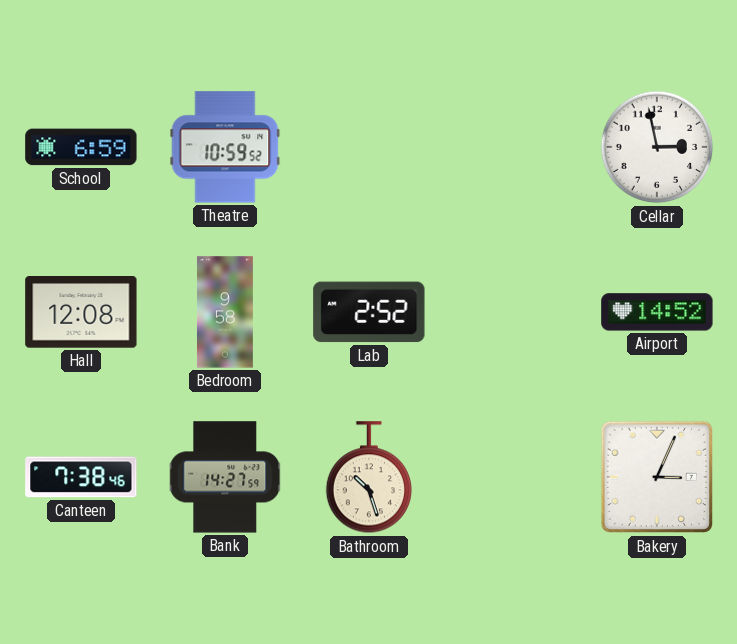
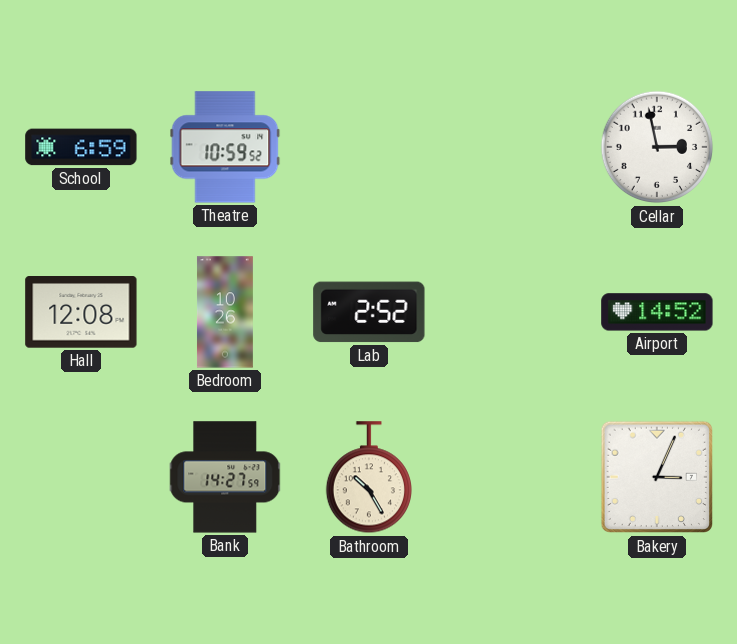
Bedroom: 9:58 -> 10:26 (225, 312)
Canteen: 7:38 -> none (81, 477)
Bathroom: 10:27 -> 10:25 (368, 478)
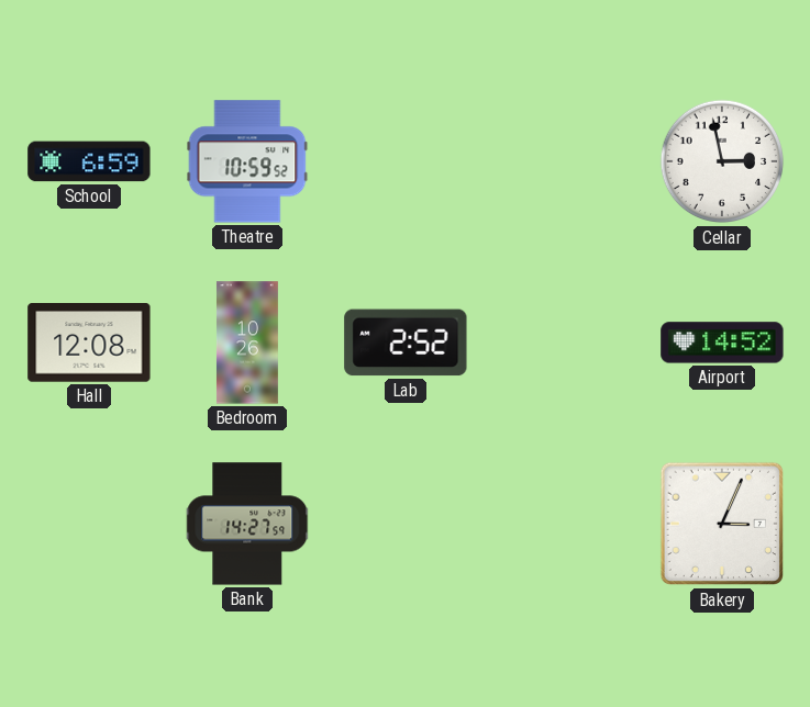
Bathroom: 10:25 -> none (368, 478)
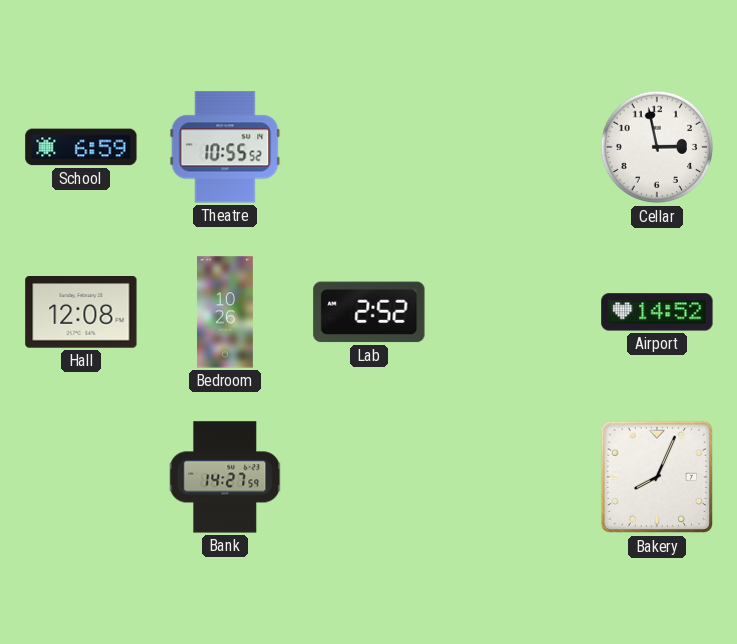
Theatre: 10:59 -> 10:55 (225, 147)
Bakery: 3:04 -> 8:04 (657, 477)
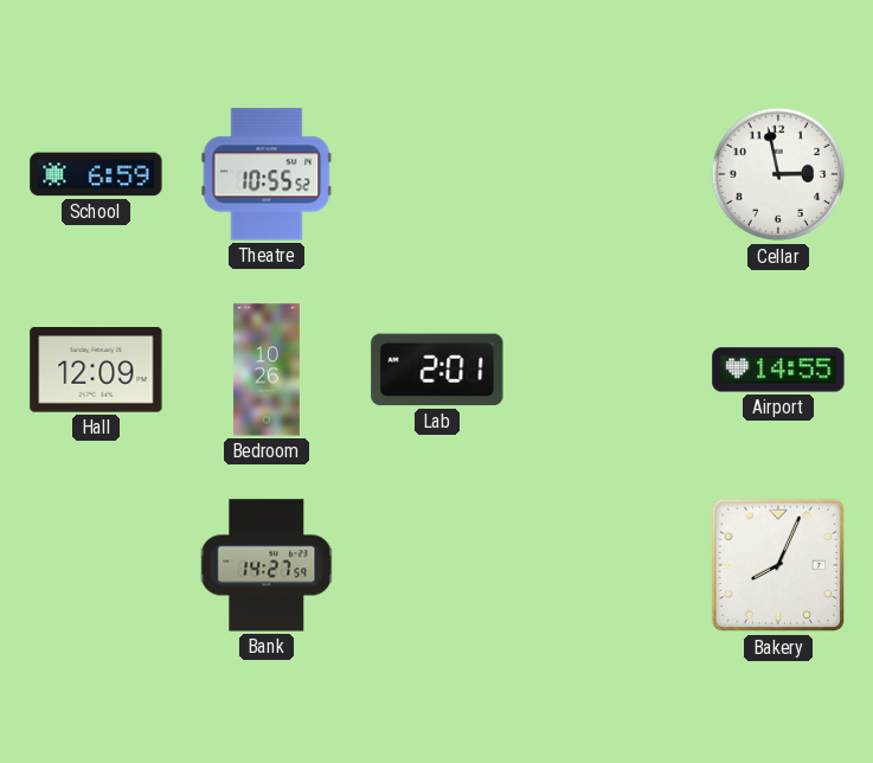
Hall: 12:08 -> 12:09 (96, 370)
Lab: 2:52 -> 2:01 (437, 370)
Airport: 14:52 -> 14:55 (778, 370)
